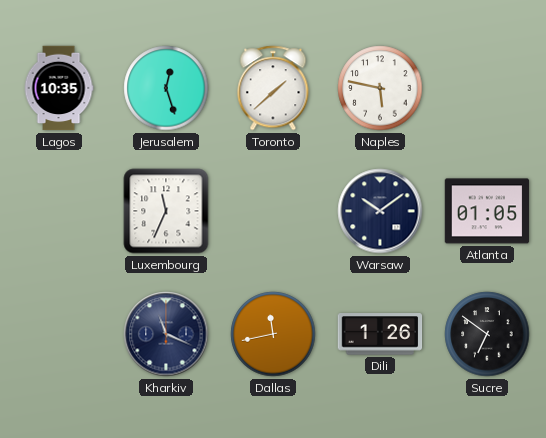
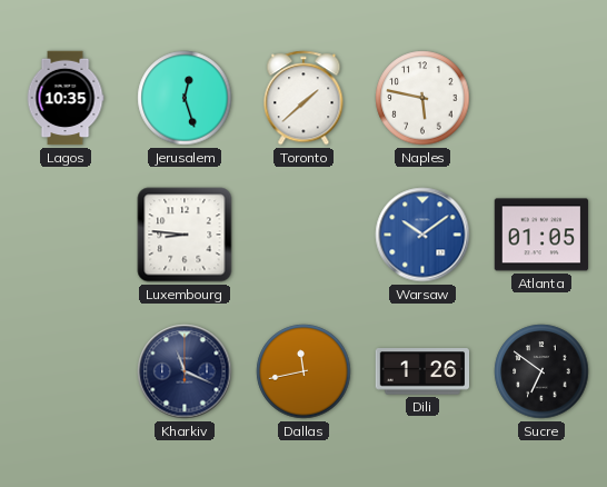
Luxembourg: 11:34 -> 8:46 (185, 235)
Warsaw dial: navy -> blue (422, 235)
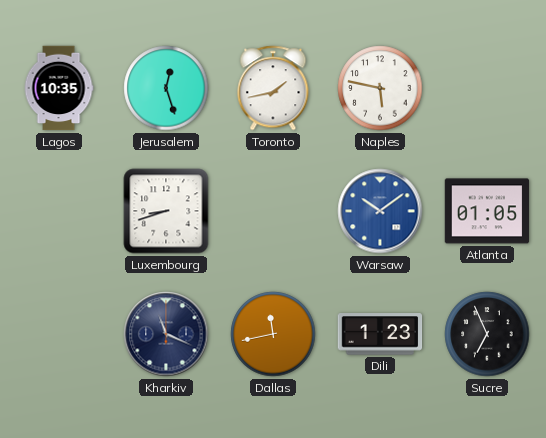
Toronto: 1:38 -> 1:43 (273, 88)
Luxembourg: 8:46 -> 8:42 (166, 211)
Dili: 1:26 -> 1:23 (380, 334)
Sucre: 6:51 -> 6:56 (487, 334)
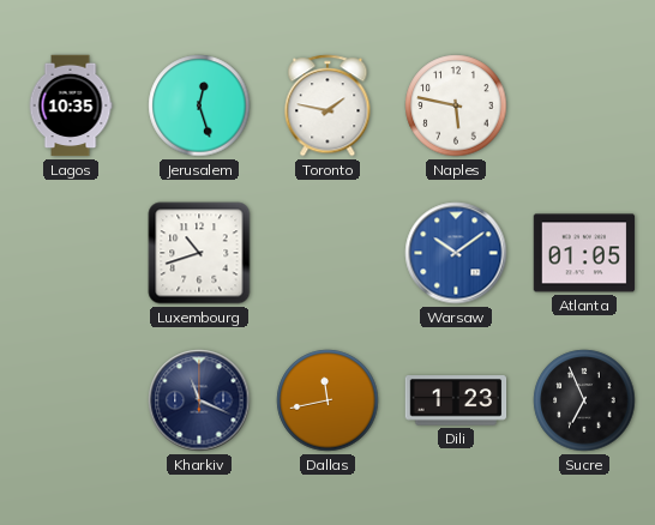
Toronto: 1:43 -> 1:47 (327, 105)
Luxembourg: 8:42 -> 10:42 (199, 253)
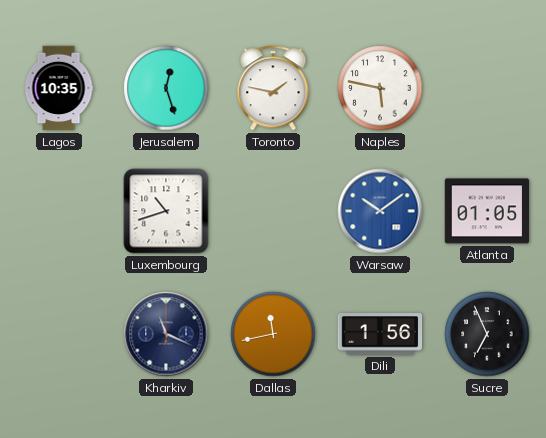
Dili: 1:23 -> 1:56 (380, 334)
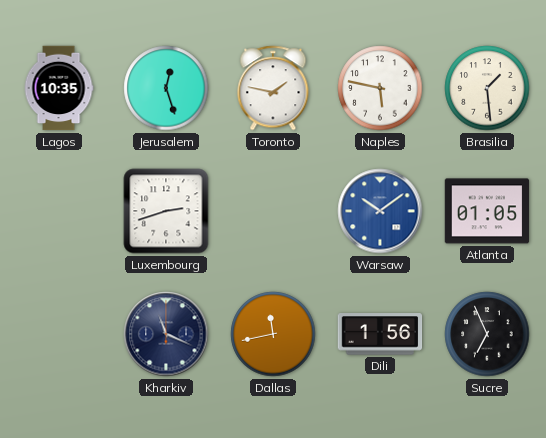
Brasilia: none -> 1:29 (487, 88)
Luxembourg: 10:42 -> 2:42 (166, 211)
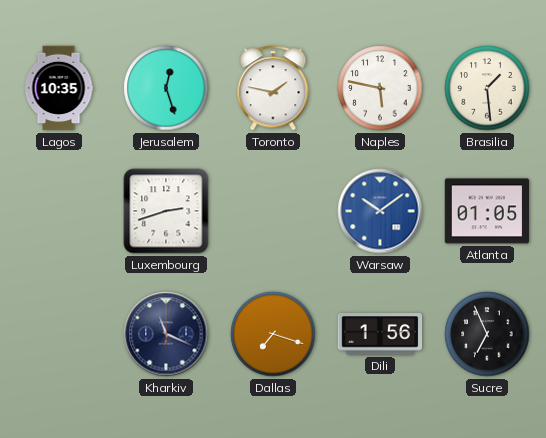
Dallas: 11:43 -> 7:18 (273, 334)
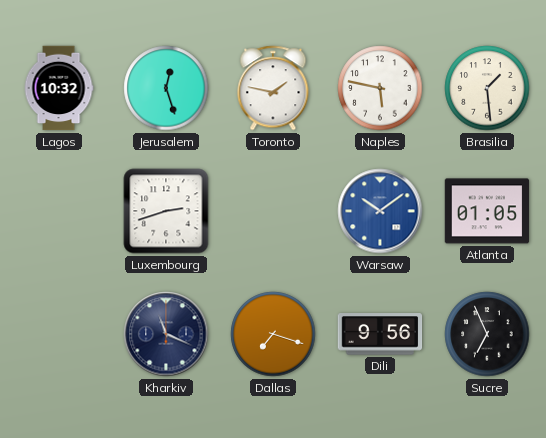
Lagos: 10:35 -> 10:32 (59, 88)
Dili: 1:56 -> 9:56 (380, 334)
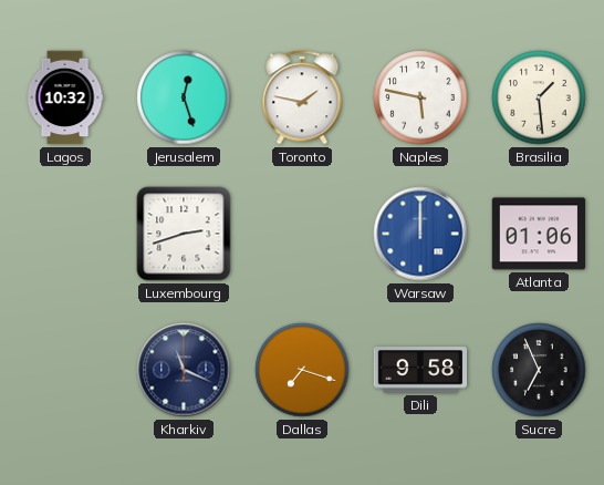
Warsaw: 10:09 -> 12:00 (420, 234)
Atlanta: 01:05 -> 01:06 (539, 234)
Dili: 9:56 -> 9:58 (420, 370)
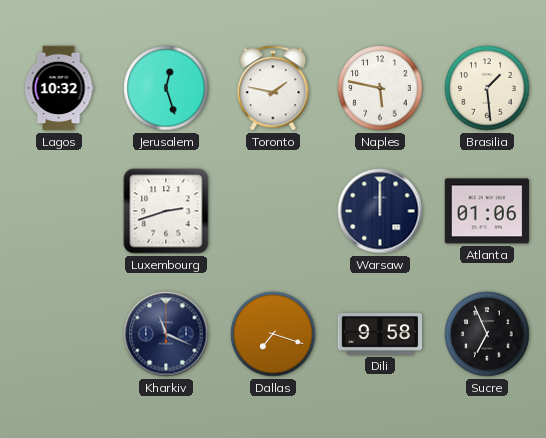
Warsaw dial: blue -> navy (380, 211)
